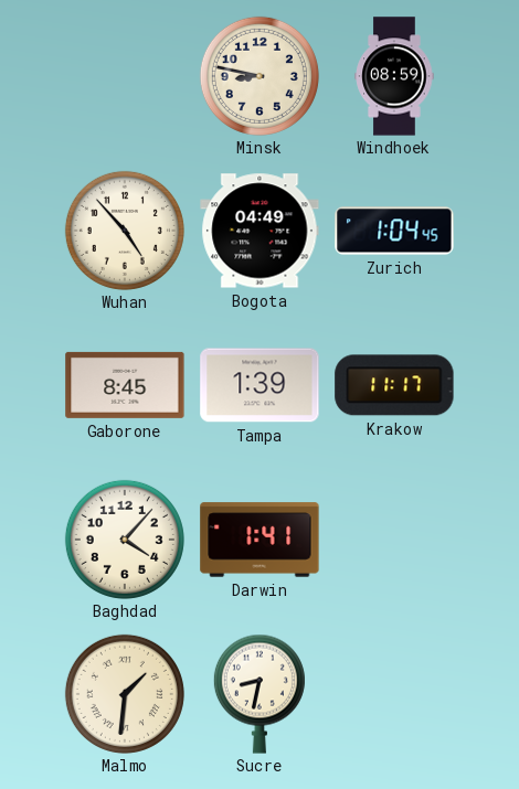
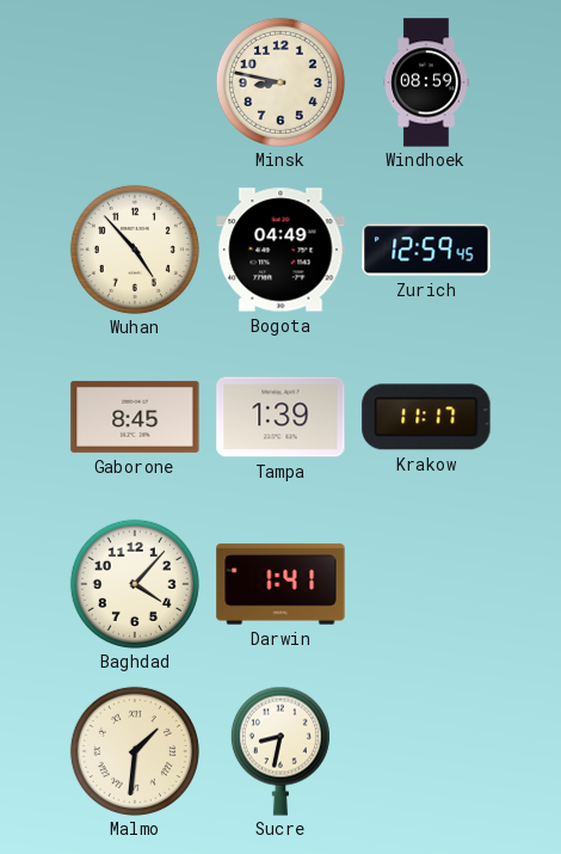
Zurich: 1:04 -> 12:59 (426, 250)
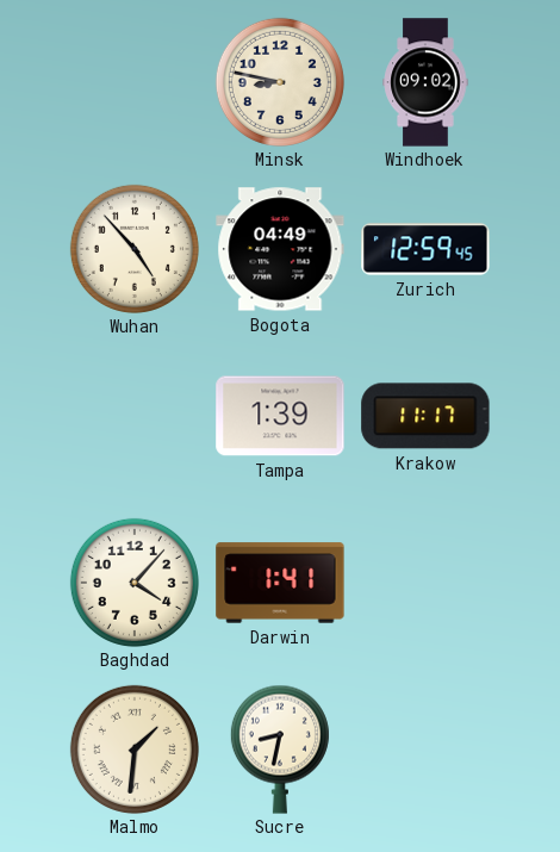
Windhoek: 08:59 -> 09:02 (425, 82)
Gaborone: 8:45 -> none (135, 417)
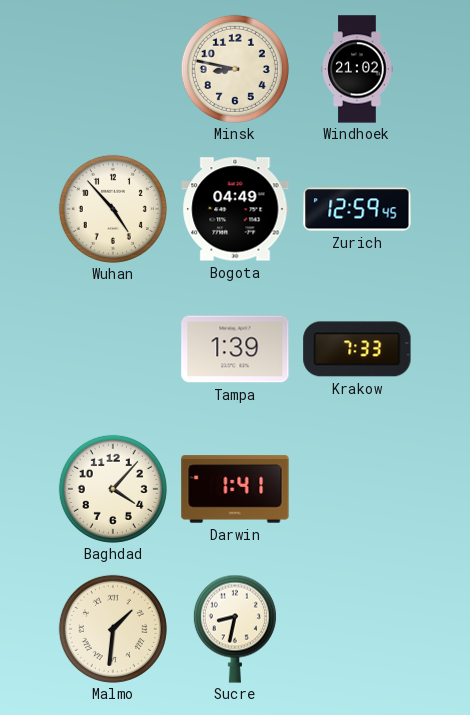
Windhoek: 09:02 -> 21:02 (357, 69)
Krakow: 11:17 -> 7:33 (357, 349)
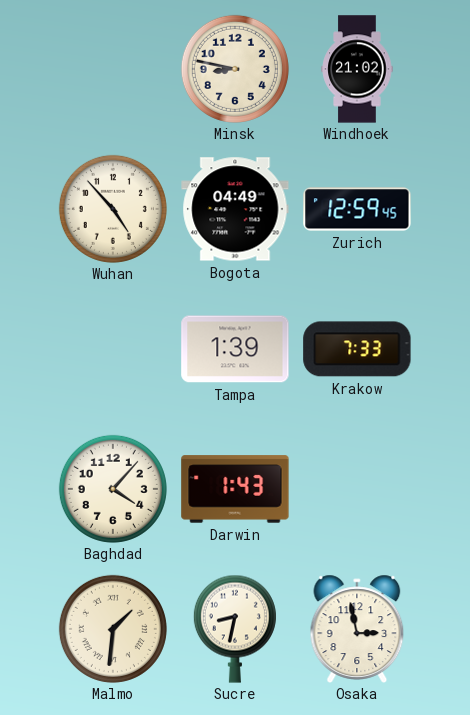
Darwin: 1:41 -> 1:43 (235, 489)
Osaka: none -> 2:58 (357, 629)
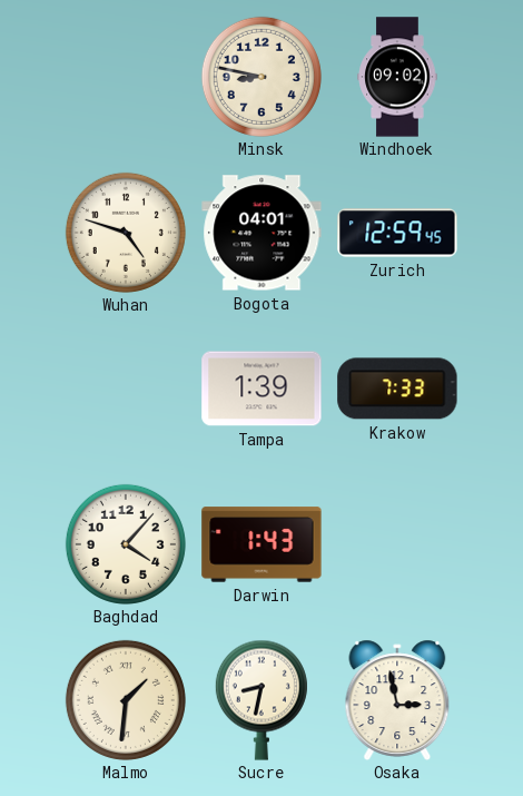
Windhoek: 21:02 -> 09:02 (397, 77)
Wuhan: 4:53 -> 4:48 (126, 233)
Bogota: 04:49 -> 04:01 (261, 233)
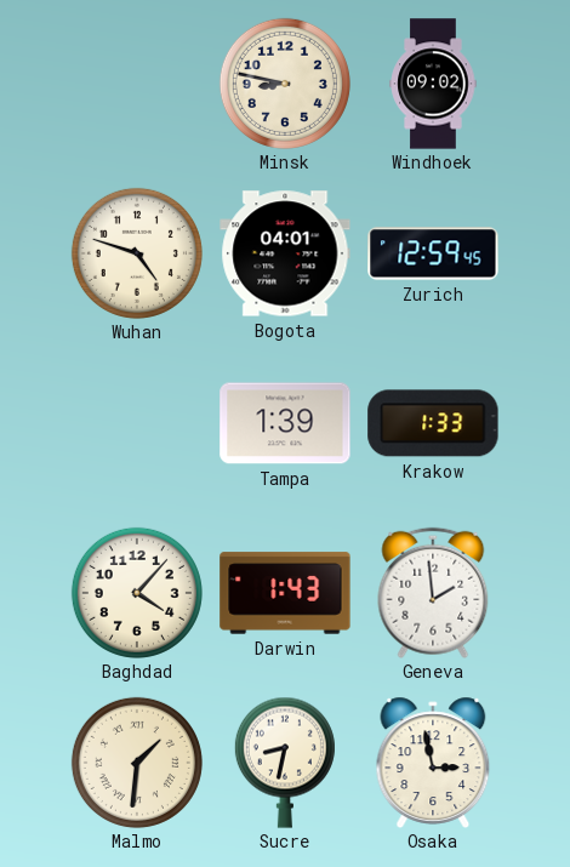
Krakow: 7:33 -> 1:33 (433, 423)
Geneva: none -> 1:59 (433, 593)
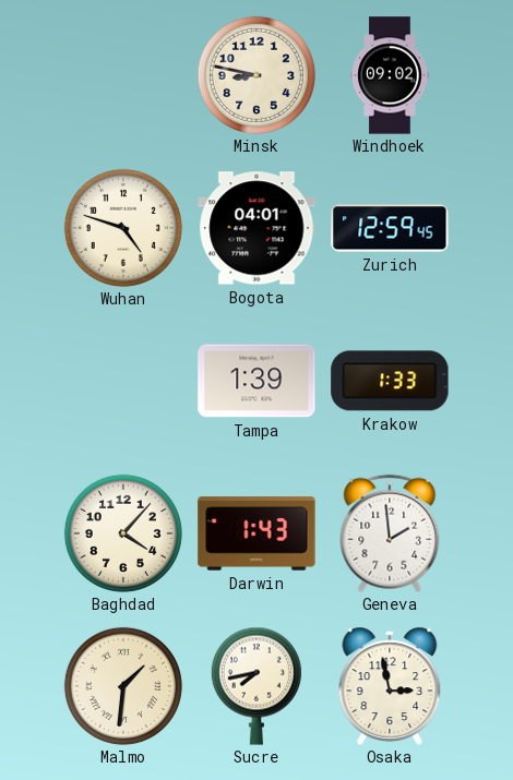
Sucre: 8:32 -> 7:43 (256, 686)
